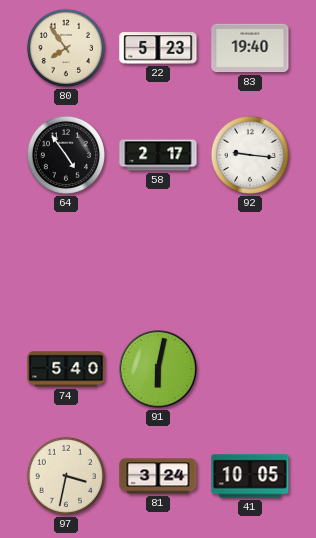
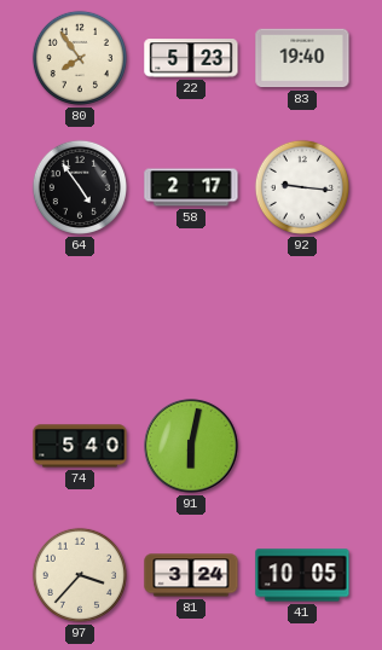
97: 3:32 -> 3:37 (80, 575)
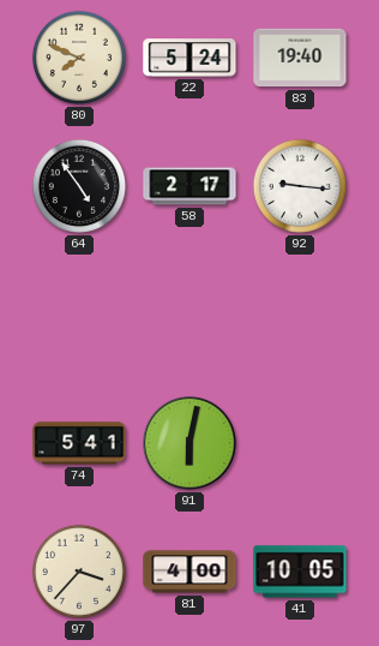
80: 7:54 -> 7:49 (79, 58)
22: 5:23 -> 5:24 (189, 58)
74: 5:40 -> 5:41 (79, 443)
81: 3:24 -> 4:00 (189, 572)
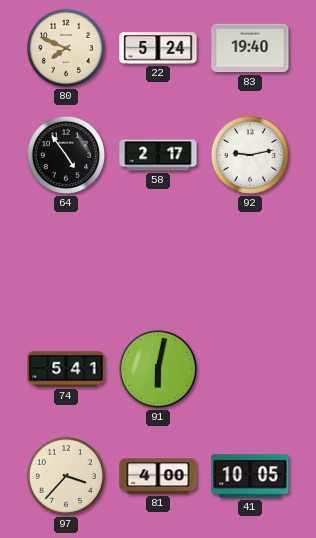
92: 9:16 -> 9:13 (250, 155)
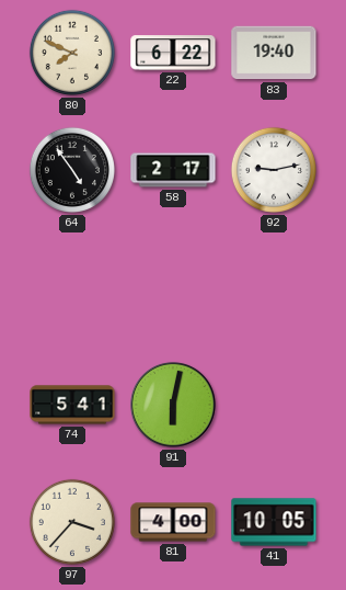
22: 5:24 -> 6:22 (173, 53)
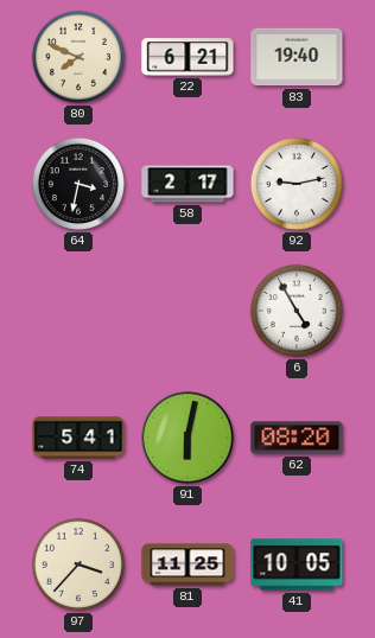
22: 6:22 -> 6:21 (188, 57)
64: 4:54 -> 3:32 (78, 184)
6: none -> 4:55 (297, 311)
62: none -> 08:20 (297, 438)
81: 4:00 -> 11:25 (188, 564)
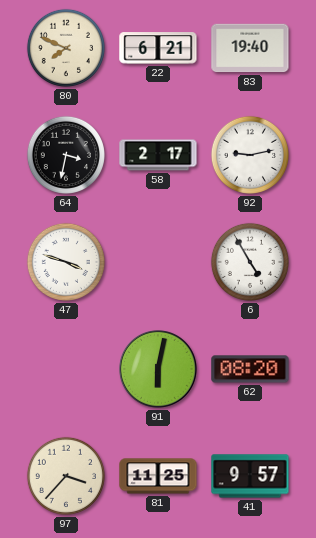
47: none -> 3:48 (66, 262)
74: 5:41 -> none (78, 438)
41: 10:05 -> 9:57 (250, 476)
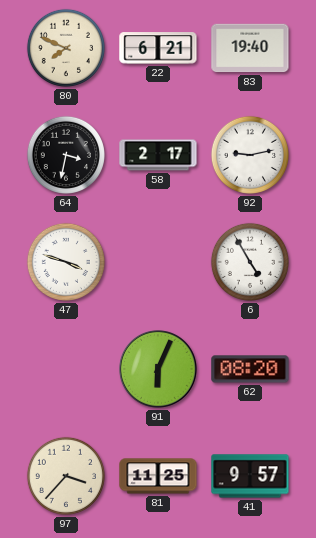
91: 6:02 -> 6:04 (159, 370)
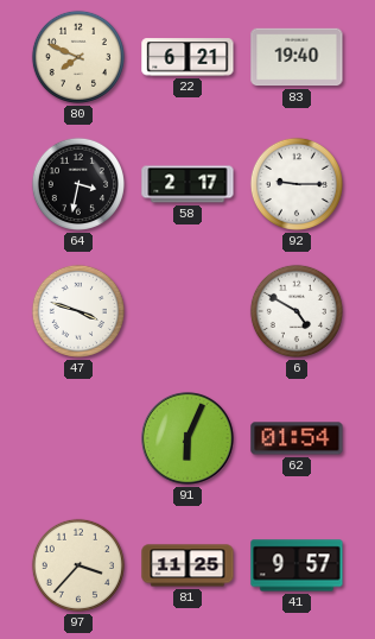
92: 9:13 -> 9:15 (297, 184)
6: 4:55 -> 4:50 (297, 311)
62: 08:20 -> 01:54 (297, 438)
